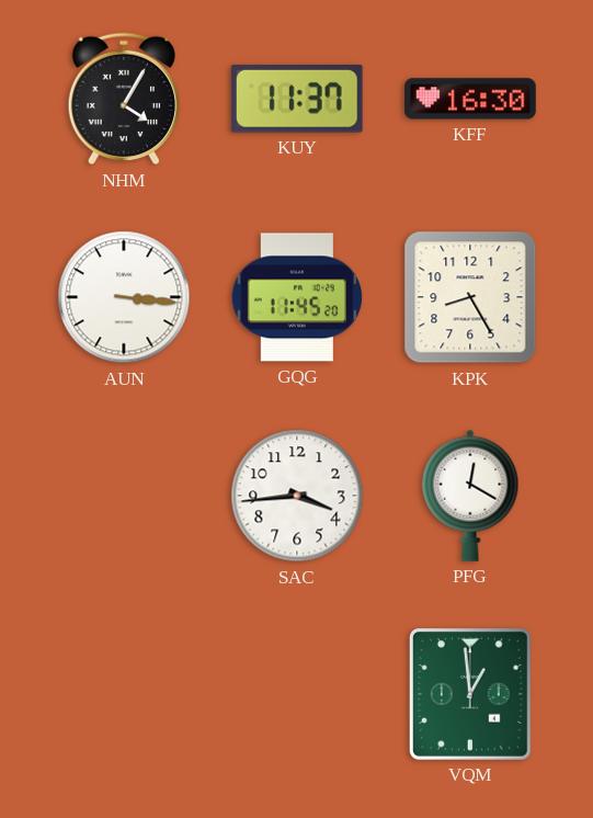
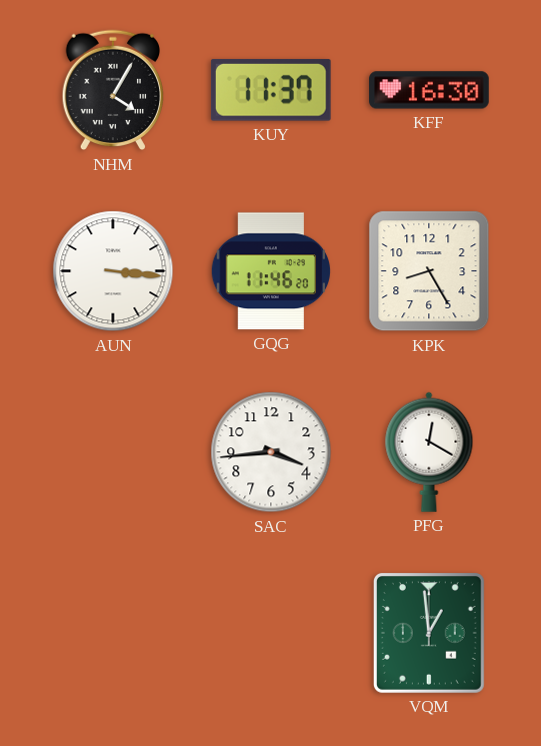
GQG: 11:45 -> 11:46 (270, 271)
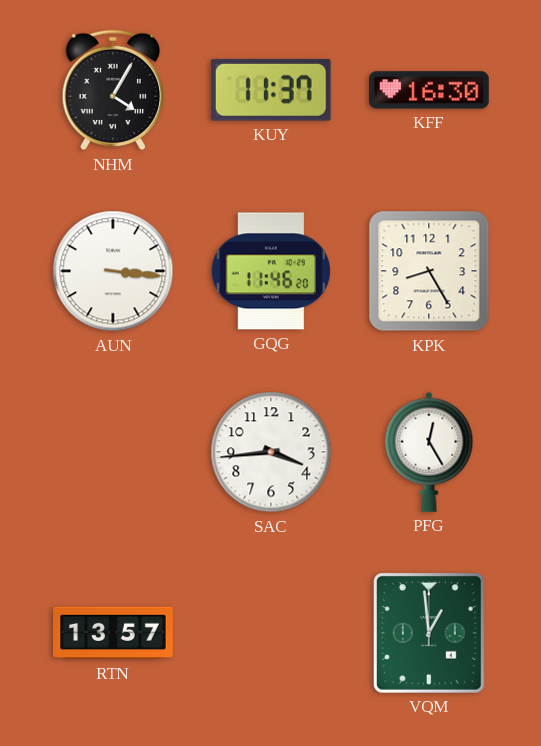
PFG: 12:20 -> 12:25 (429, 452)
RTN: none -> 13:57 (113, 633)
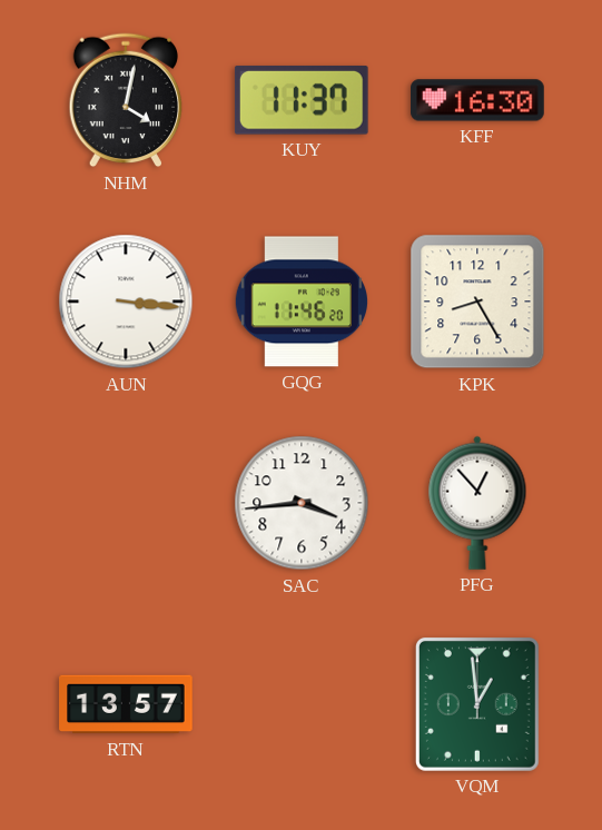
NHM: 4:05 -> 4:02 (125, 100)
PFG: 12:25 -> 12:53 (477, 503)
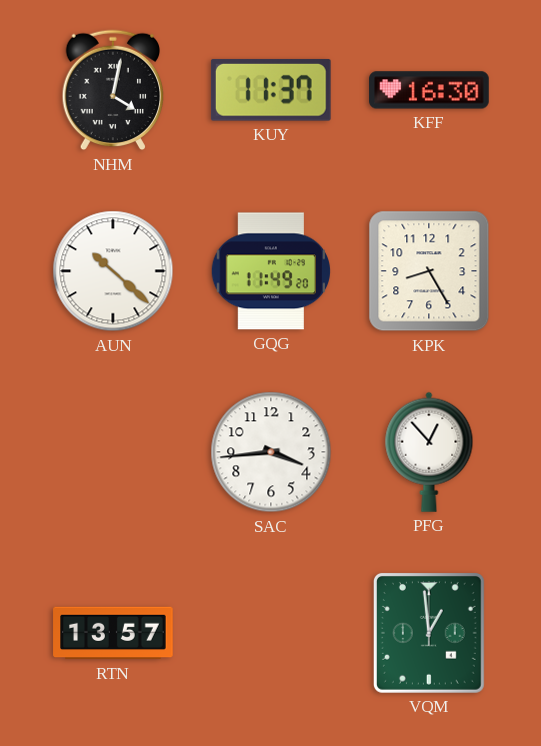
AUN: 3:16 -> 10:22 (113, 271)
GQG: 11:46 -> 11:49 (270, 271)
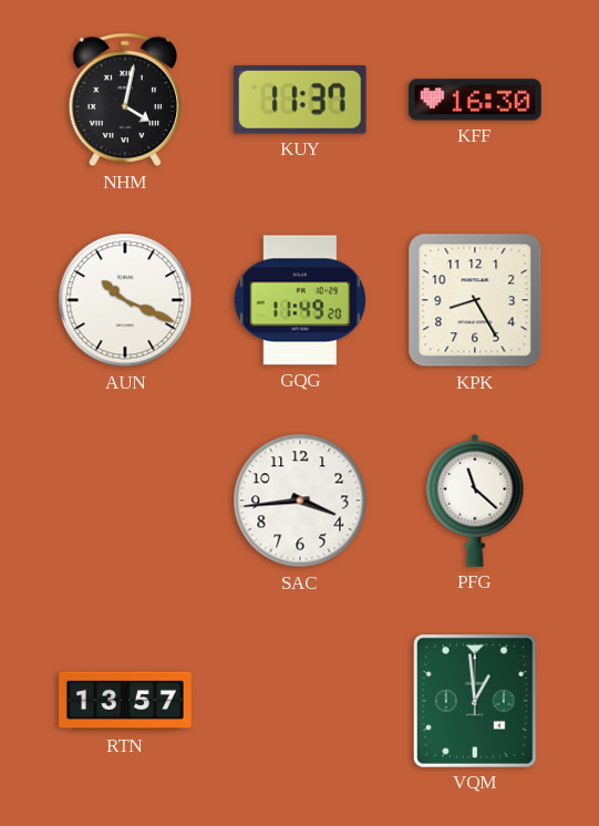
AUN: 10:22 -> 10:19 (125, 300)
PFG: 12:53 -> 11:22 (475, 500)
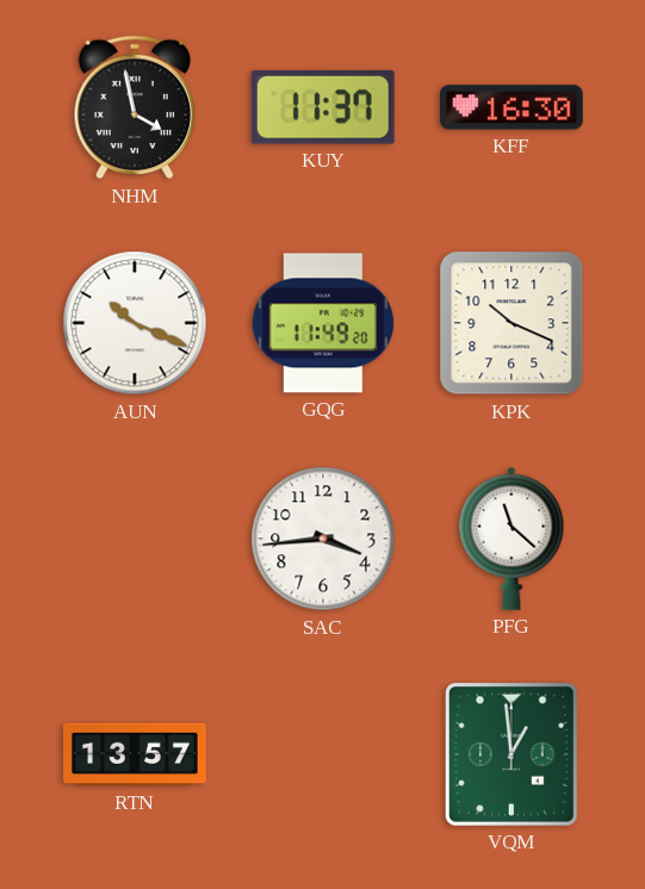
NHM: 4:02 -> 3:58 (134, 107)
KPK: 8:25 -> 10:19 (511, 323)
